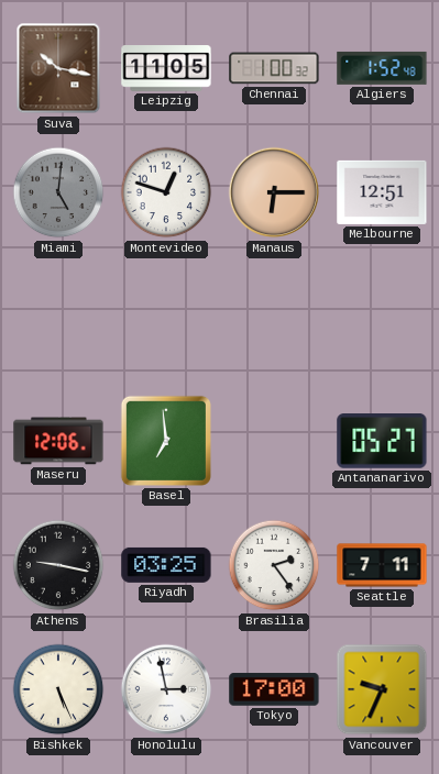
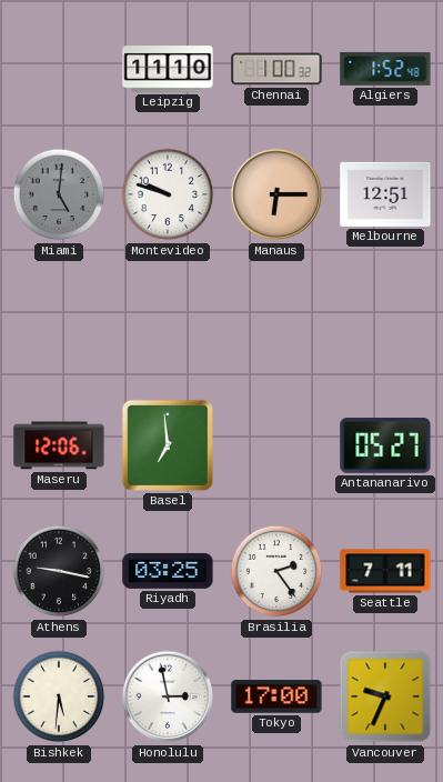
Suva: 10:17 -> none (58, 68)
Leipzig: 11:05 -> 11:10 (168, 69)
Montevideo: 12:48 -> 9:48 (168, 194)
Bishkek: 5:26 -> 5:31 (59, 696)
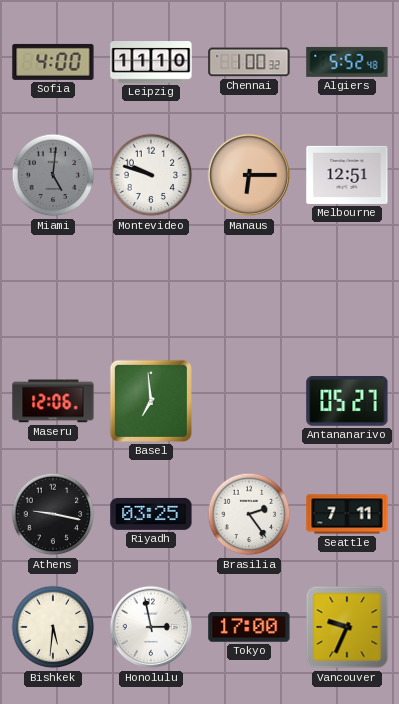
Sofia: none -> 4:00 (53, 62)
Algiers: 1:52 -> 5:52 (347, 62)
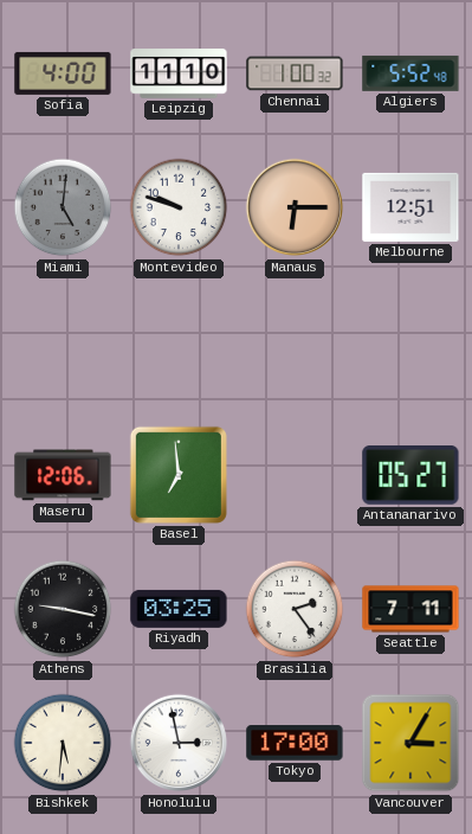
Vancouver: 9:34 -> 3:05 (410, 743)
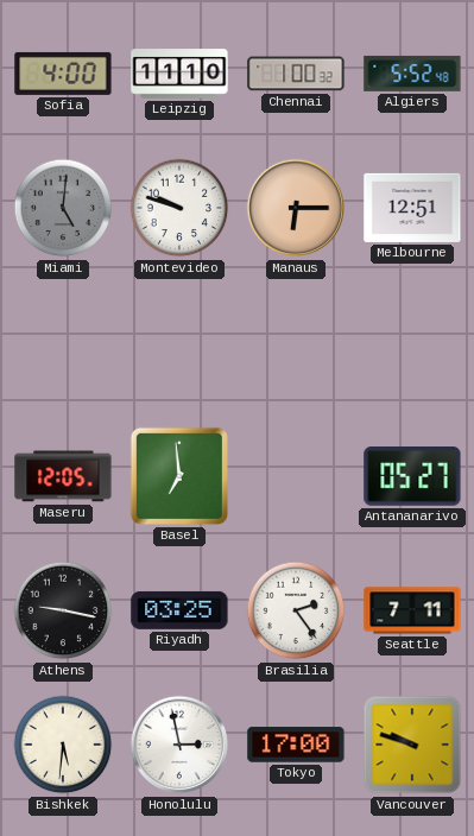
Maseru: 12:06 -> 12:05 (63, 476)
Vancouver: 3:05 -> 9:48 (412, 745)
